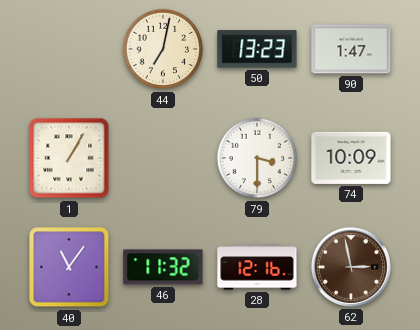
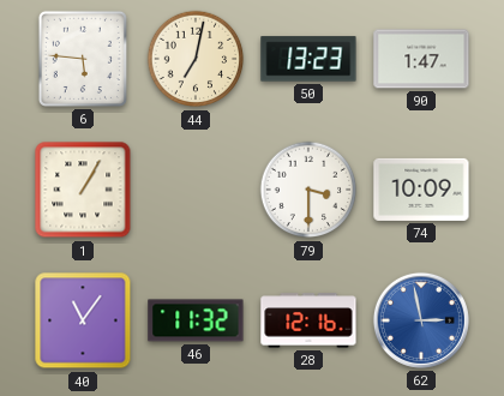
6: none -> 5:46 (83, 59)
62 dial: brown -> blue (421, 320)
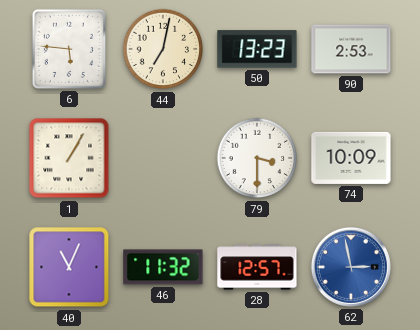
90: 1:47 -> 2:53 (351, 49)
40: 11:06 -> 11:04 (69, 267)
28: 12:16 -> 12:57 (257, 267)
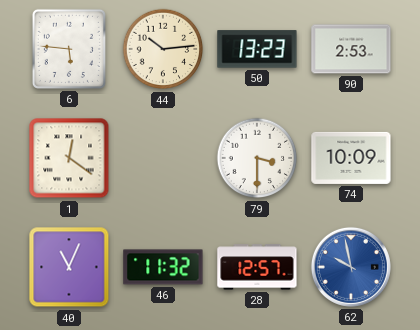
44: 7:02 -> 10:14 (163, 49)
1: 1:05 -> 12:21 (69, 158)
62: 2:58 -> 9:58 (351, 267)
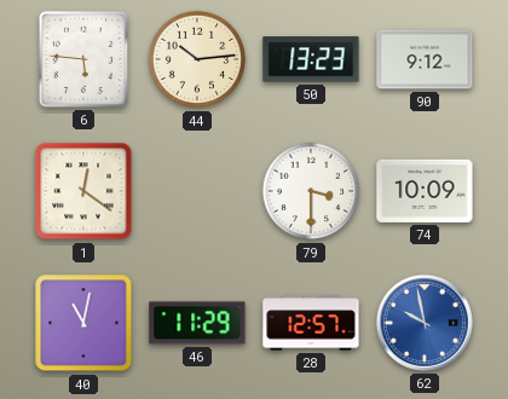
90: 2:53 -> 9:12 (425, 59)
40: 11:04 -> 11:02 (83, 323)
46: 11:32 -> 11:29 (197, 323)
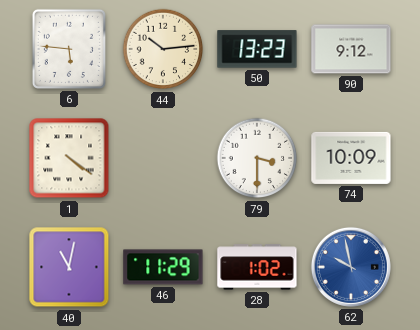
1: 12:21 -> 4:21 (69, 158)
28: 12:57 -> 1:02 (257, 267)
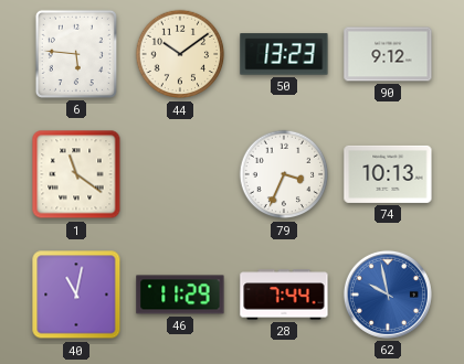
44: 10:14 -> 10:09 (180, 54)
1: 4:21 -> 11:21 (76, 174)
79: 3:30 -> 3:34 (284, 174)
74: 10:09 -> 10:13 (388, 174)
28: 1:02 -> 7:44 (284, 295)
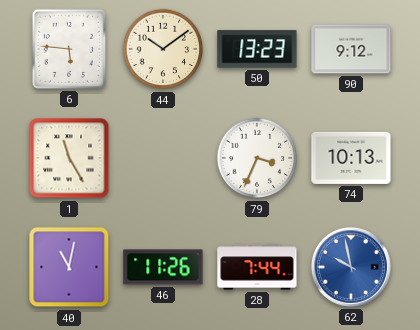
1: 11:21 -> 11:25 (69, 158)
46: 11:29 -> 11:26 (163, 267)
